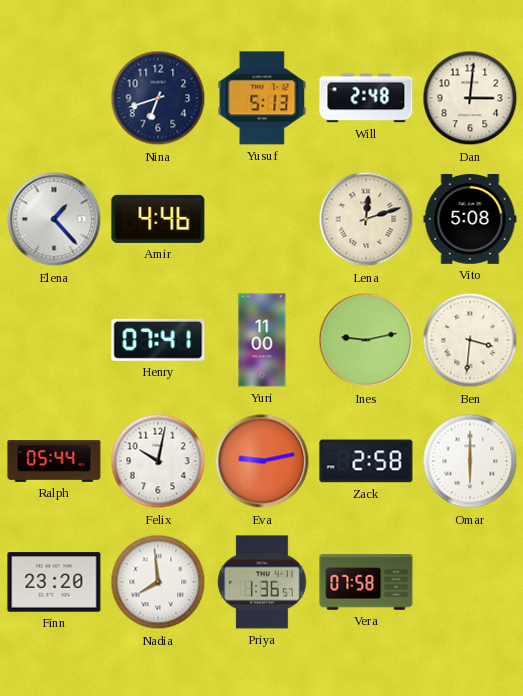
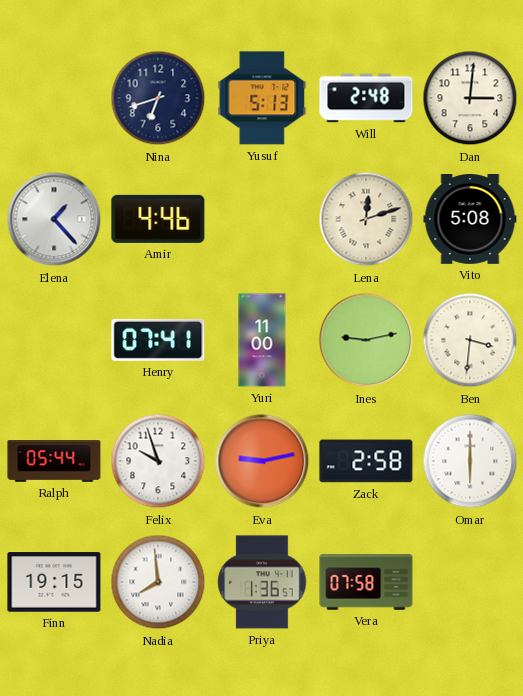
Felix: 10:02 -> 9:57 (158, 461)
Finn: 23:20 -> 19:15 (54, 582)
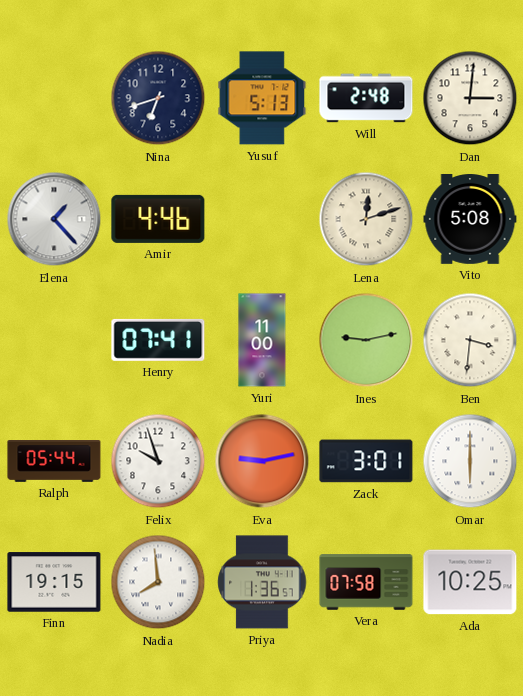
Zack: 2:58 -> 3:01 (366, 461)
Ada: none -> 10:25 (470, 582)
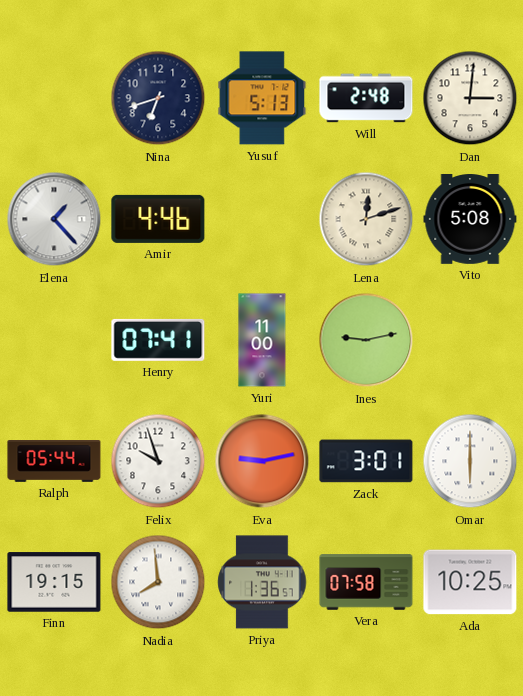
Ben: 3:31 -> none (470, 340)
